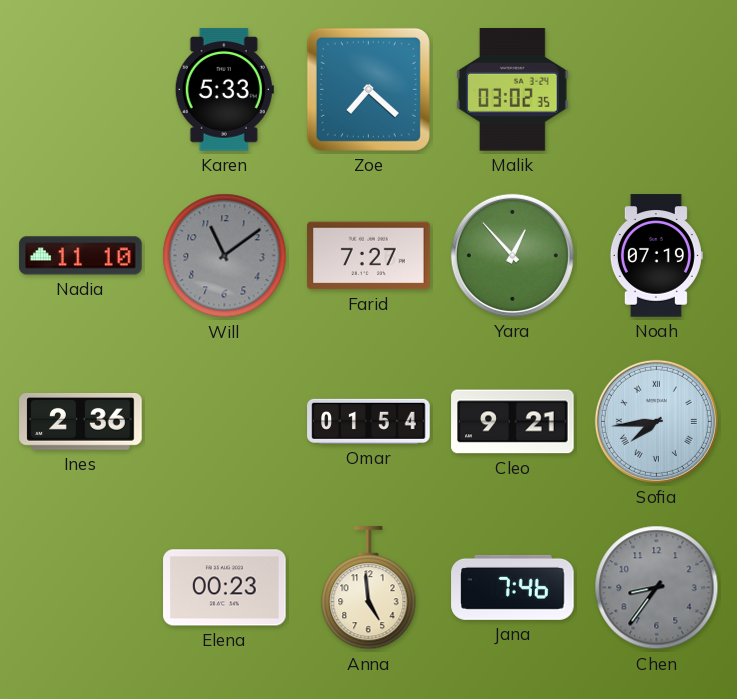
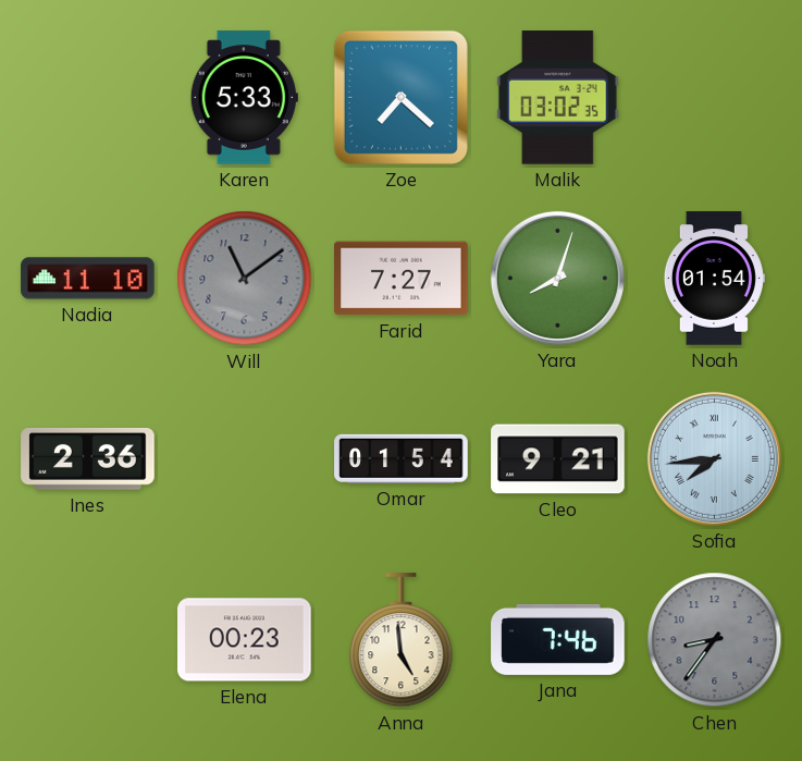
Yara: 12:53 -> 8:03 (557, 278)
Noah: 07:19 -> 01:54 (714, 279)
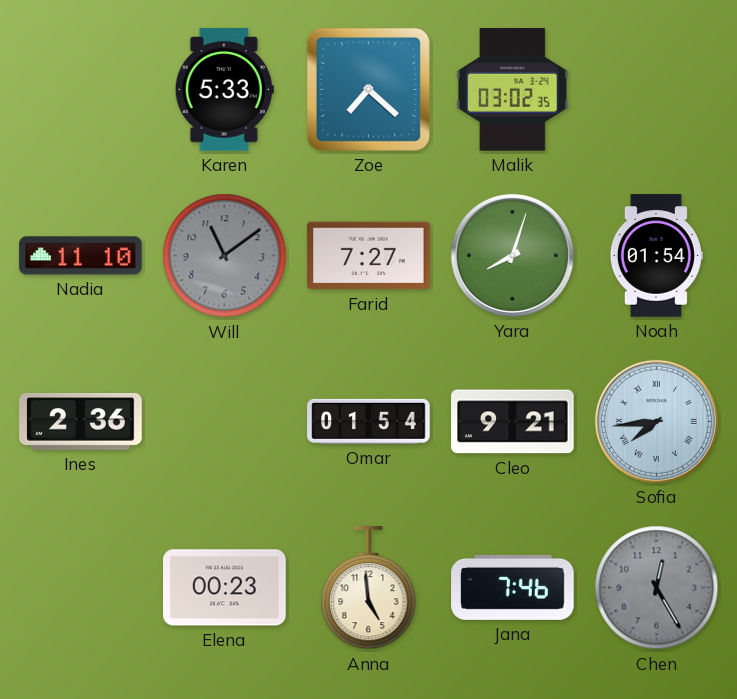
Chen: 8:36 -> 12:25 (657, 588)
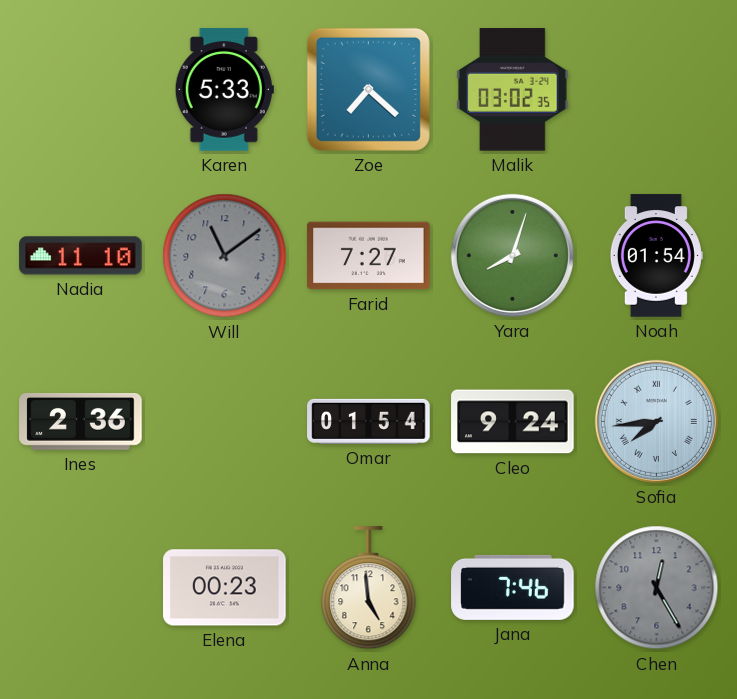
Cleo: 9:21 -> 9:24 (513, 422)
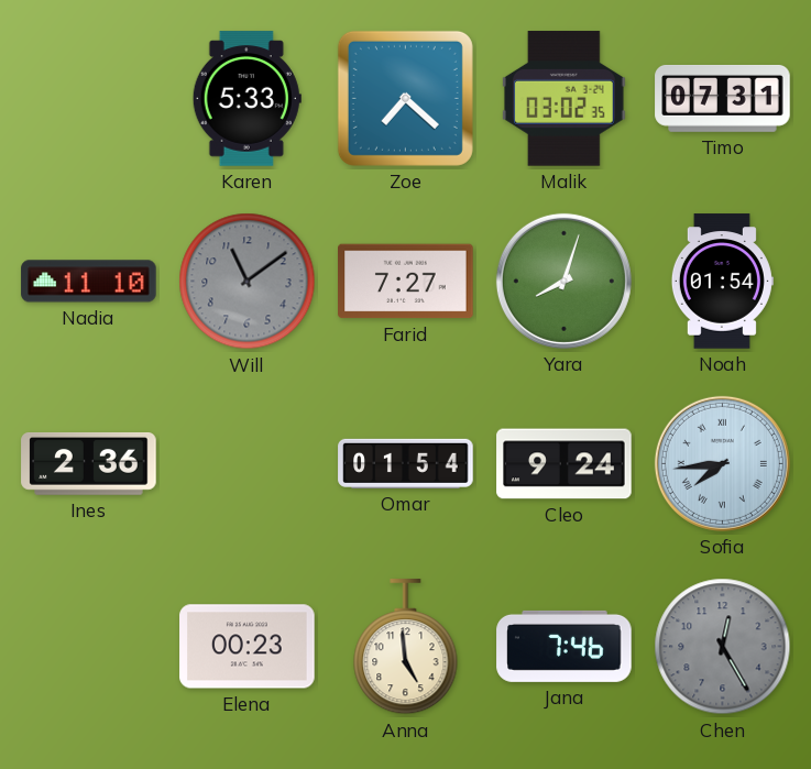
Timo: none -> 07:31 (723, 98)
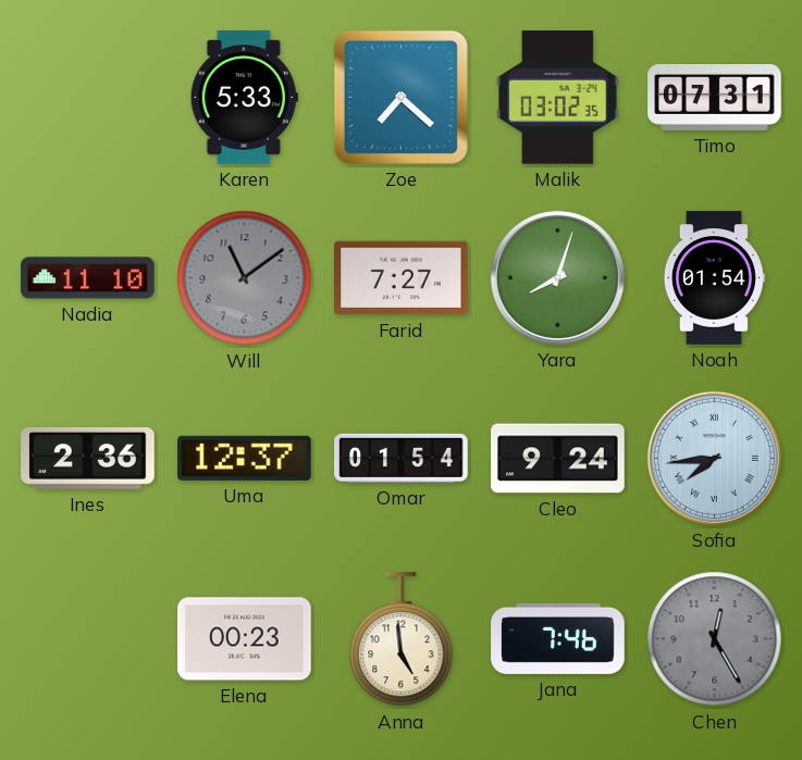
Uma: none -> 12:37 (245, 458)
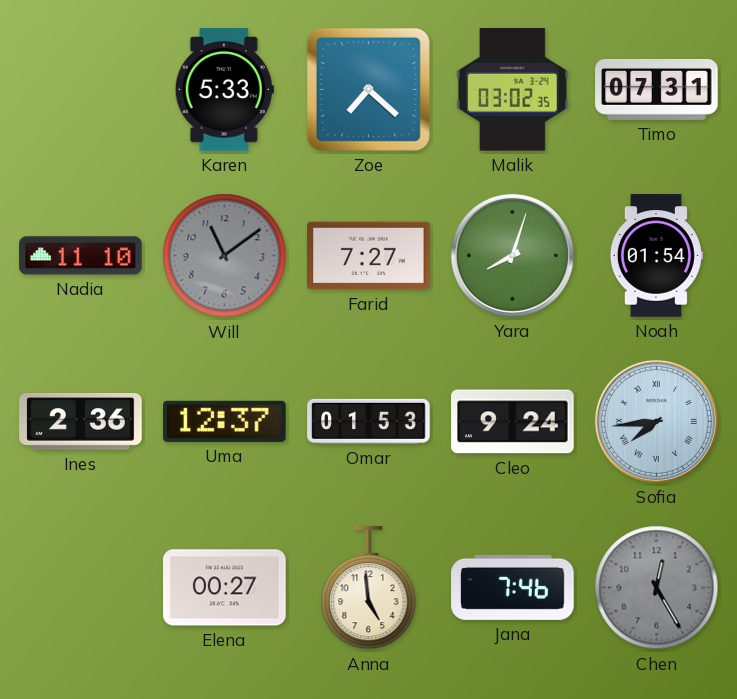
Omar: 01:54 -> 01:53 (369, 421)
Elena: 00:23 -> 00:27 (225, 588)
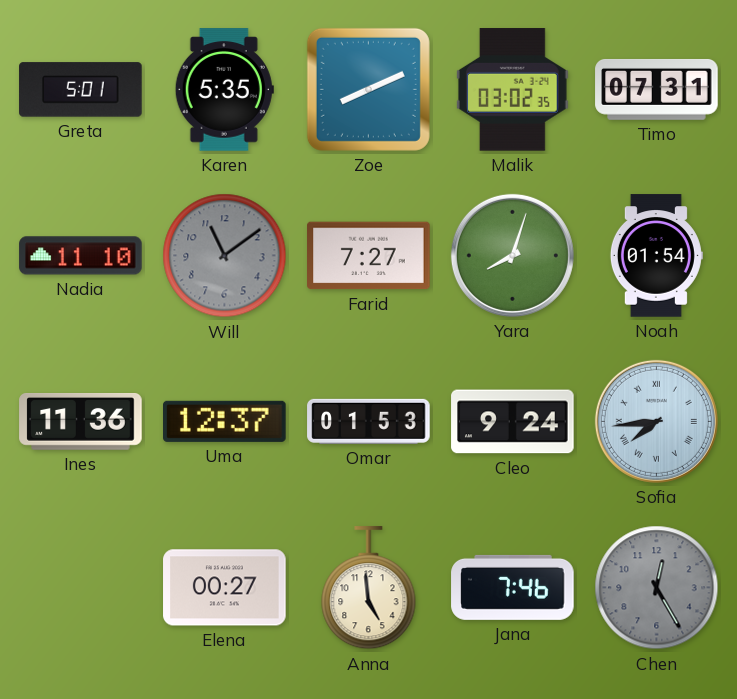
Greta: none -> 5:01 (81, 90)
Karen: 5:33 -> 5:35 (224, 90)
Zoe: 7:22 -> 8:11 (368, 89)
Ines: 2:36 -> 11:36 (81, 422)
